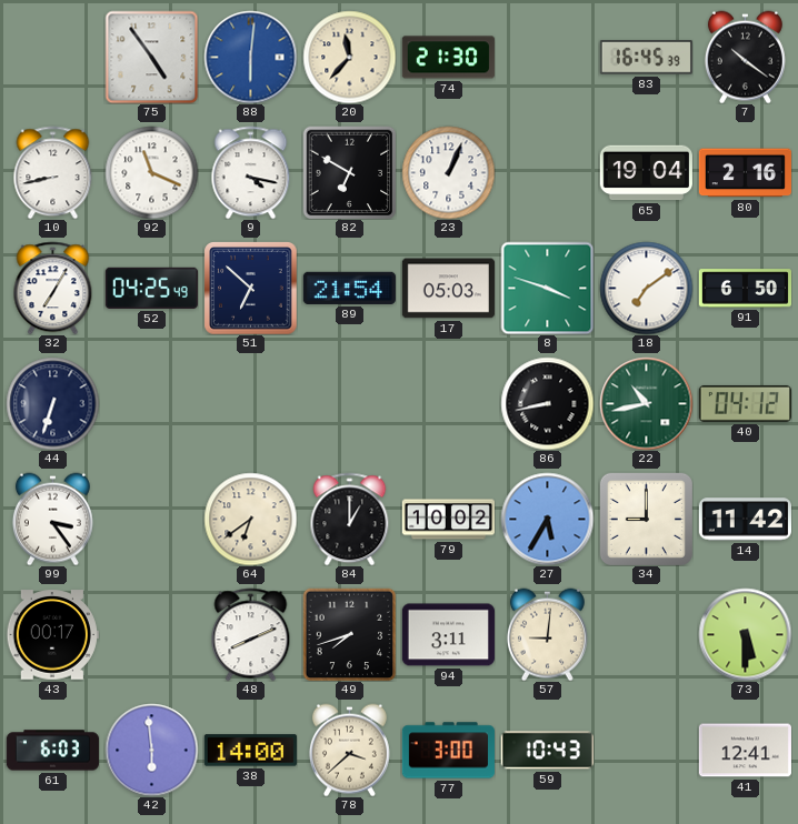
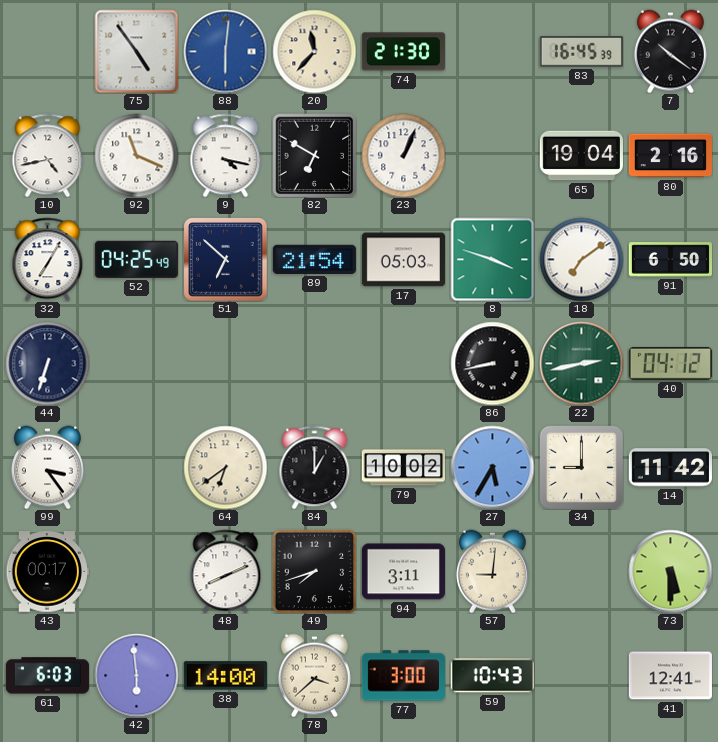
10: 8:43 -> 4:43 (48, 155)
22: 10:43 -> 2:43 (581, 363)
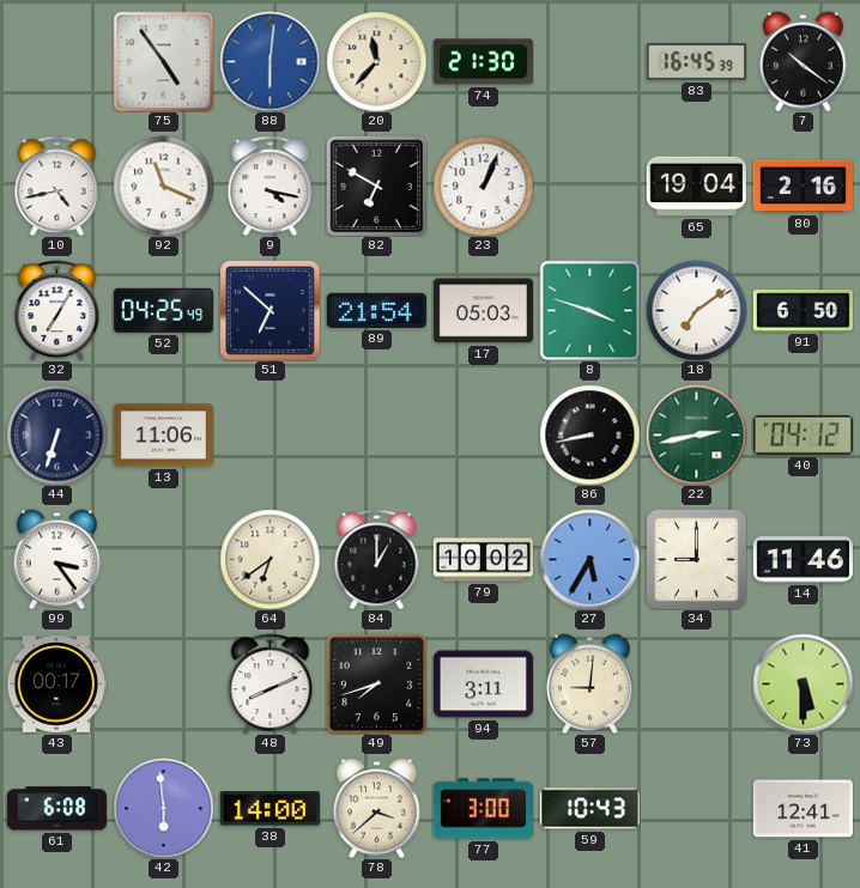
13: none -> 11:06 (163, 436)
14: 11:42 -> 11:46 (803, 560)
61: 6:03 -> 6:08 (56, 809)
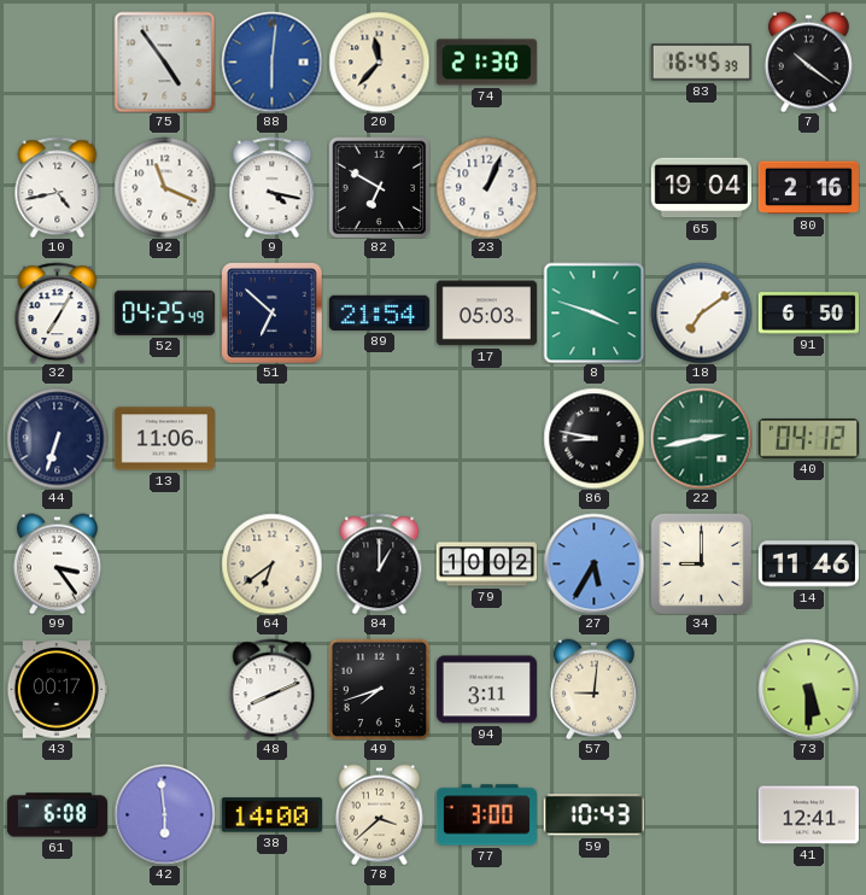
86: 8:43 -> 8:47 (593, 438)
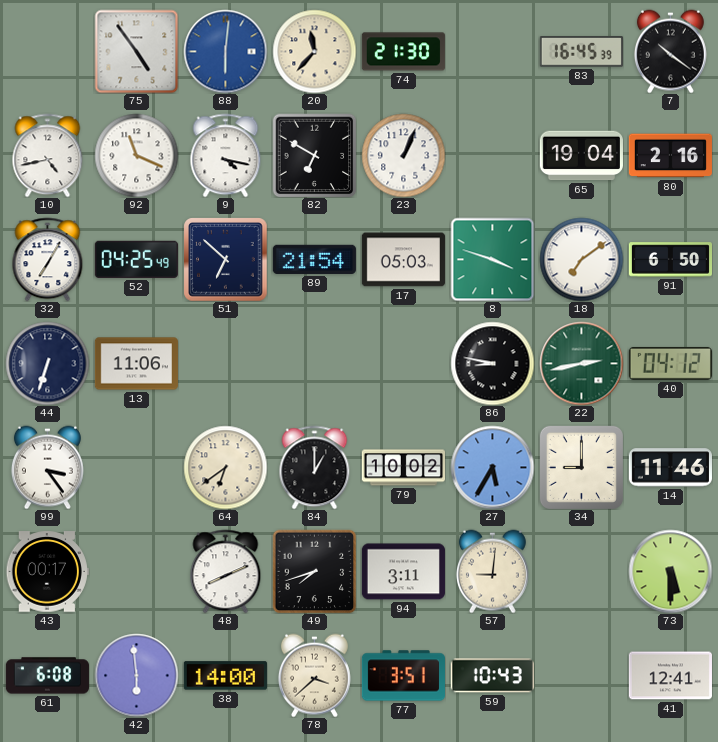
77: 3:00 -> 3:51 (403, 676)
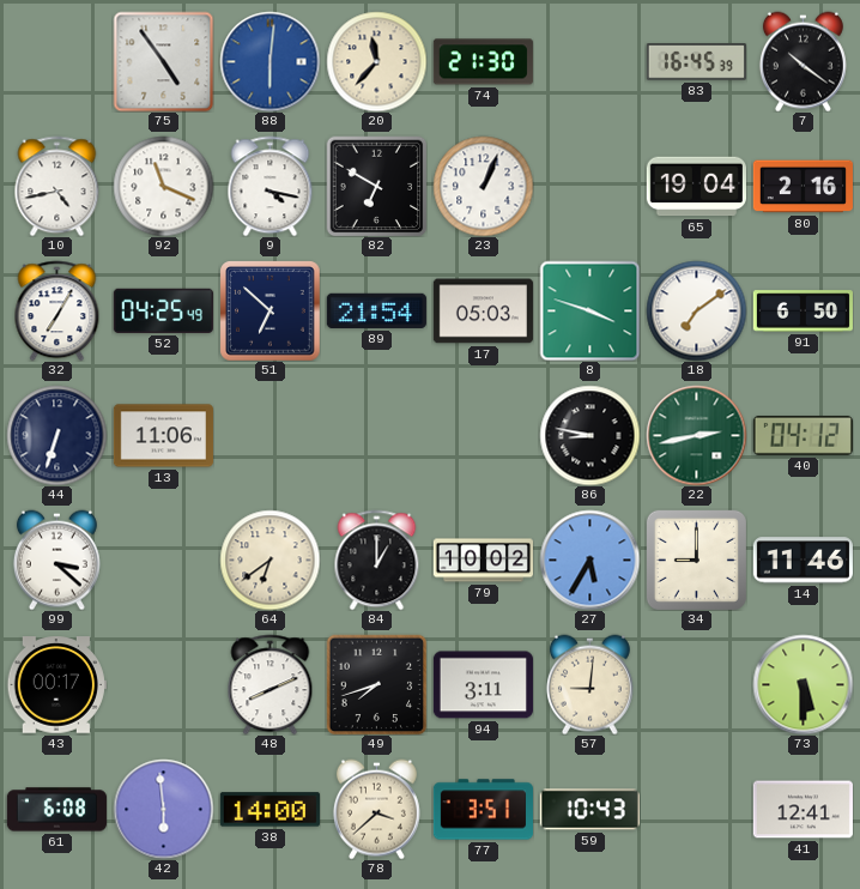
99: 3:24 -> 3:22 (56, 560)
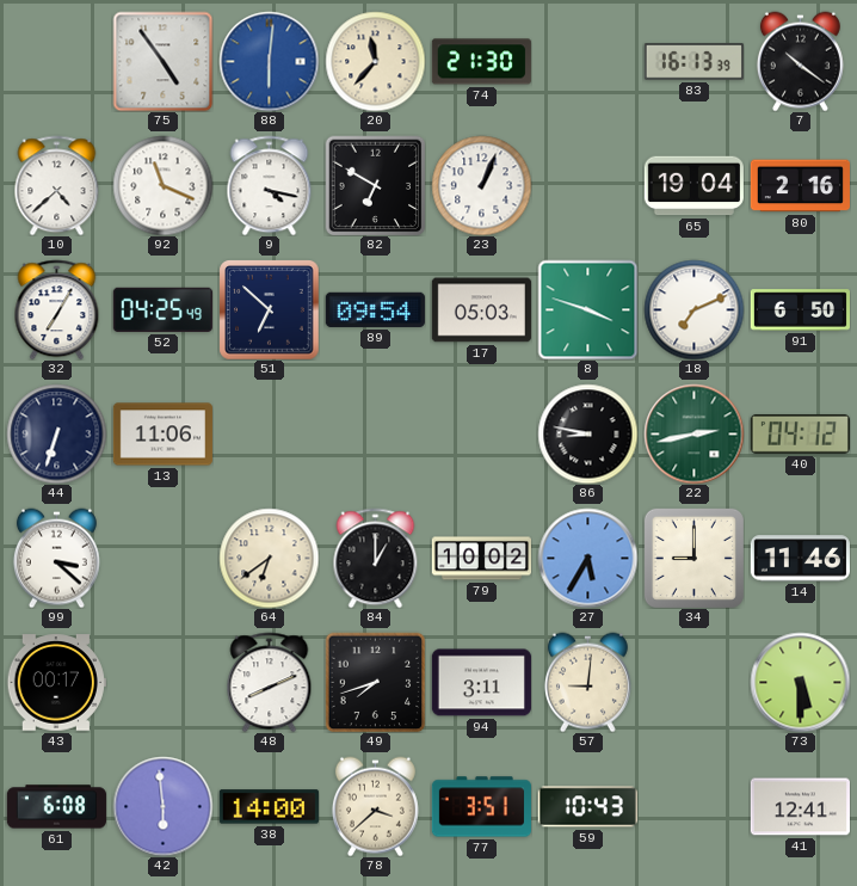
83: 16:45 -> 16:13 (693, 62)
10: 4:43 -> 4:38 (57, 185)
89: 21:54 -> 09:54 (375, 309)
18: 7:09 -> 7:11 (693, 309)
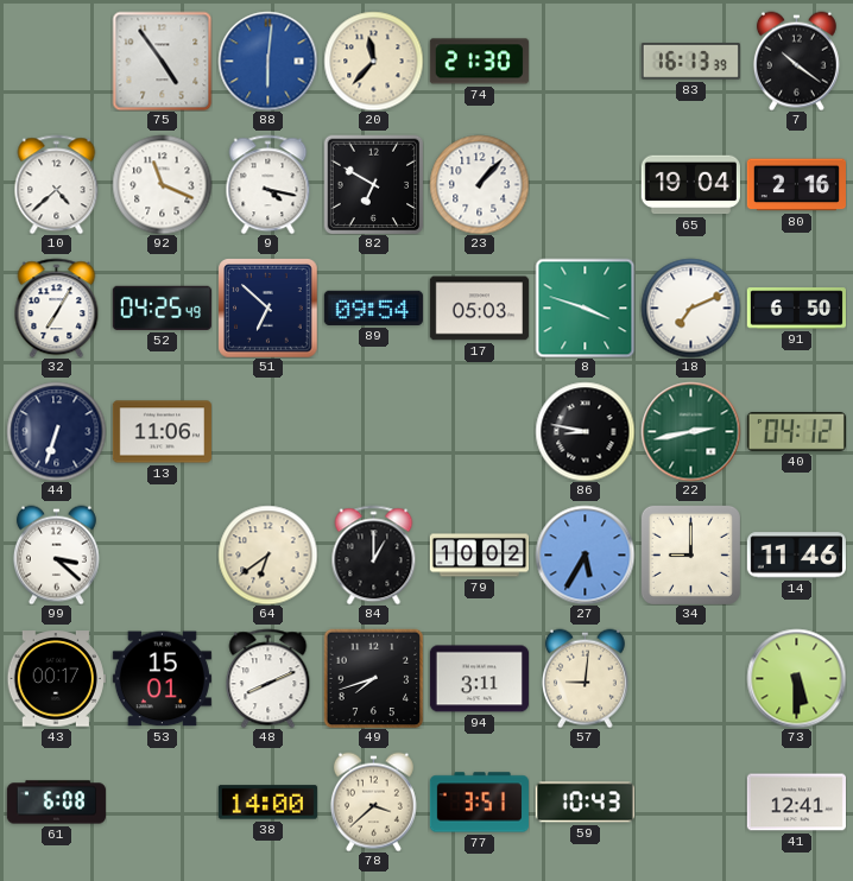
23: 1:04 -> 1:07 (479, 184)
53: none -> 15:01 (162, 679)
42: 5:59 -> none (162, 806)
